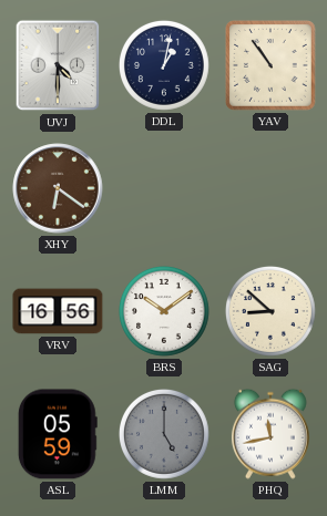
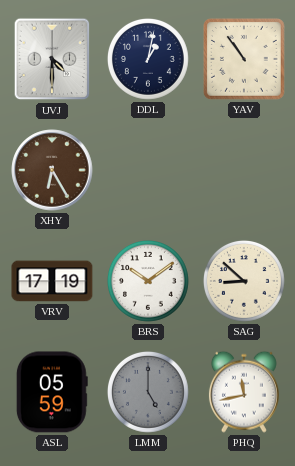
XHY: 6:21 -> 6:25 (52, 170)
VRV: 16:56 -> 17:19 (52, 281)
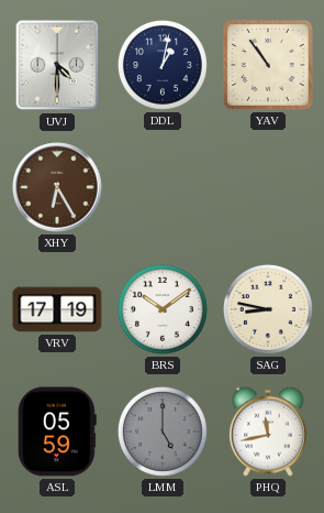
SAG: 8:52 -> 8:47 (268, 309)
